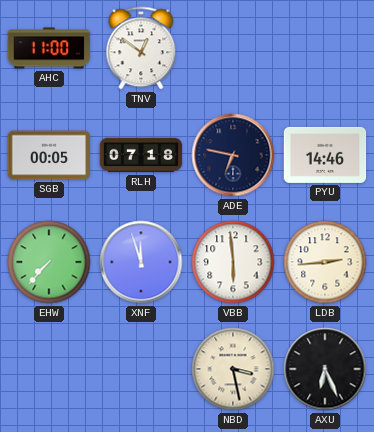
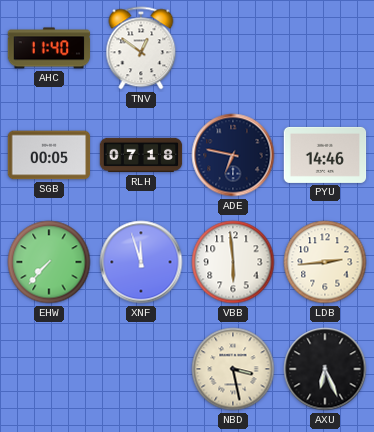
AHC: 11:00 -> 11:40 (49, 48)
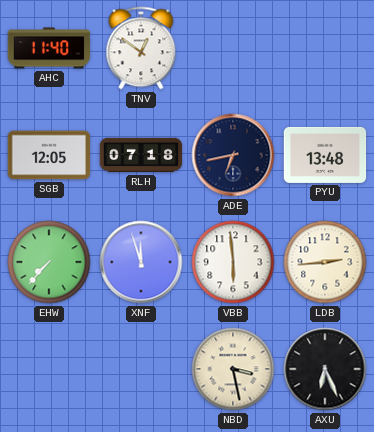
SGB: 00:05 -> 12:05 (49, 155)
ADE: 6:47 -> 6:43 (233, 155)
PYU: 14:46 -> 13:48 (325, 155)
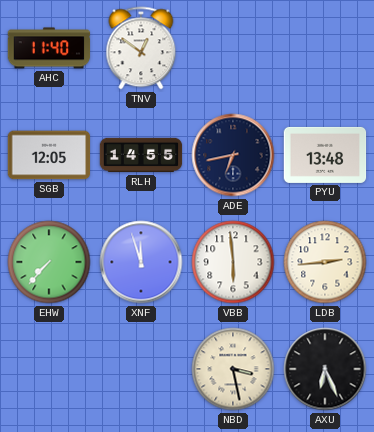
RLH: 07:18 -> 14:55 (141, 155)
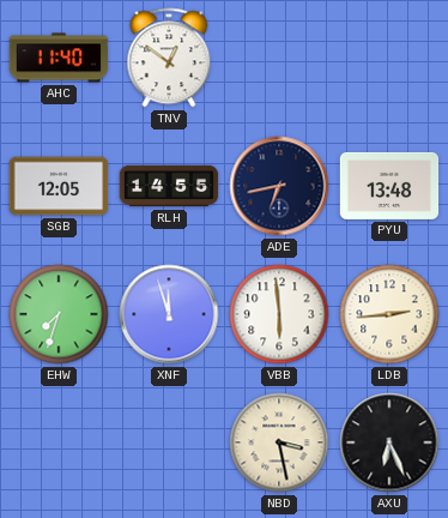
EHW: 7:37 -> 7:33 (59, 314)
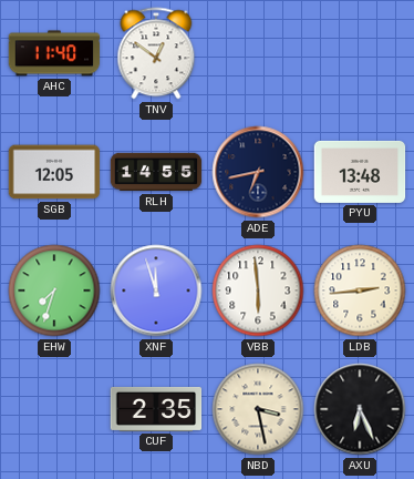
CUF: none -> 2:35 (156, 409)
